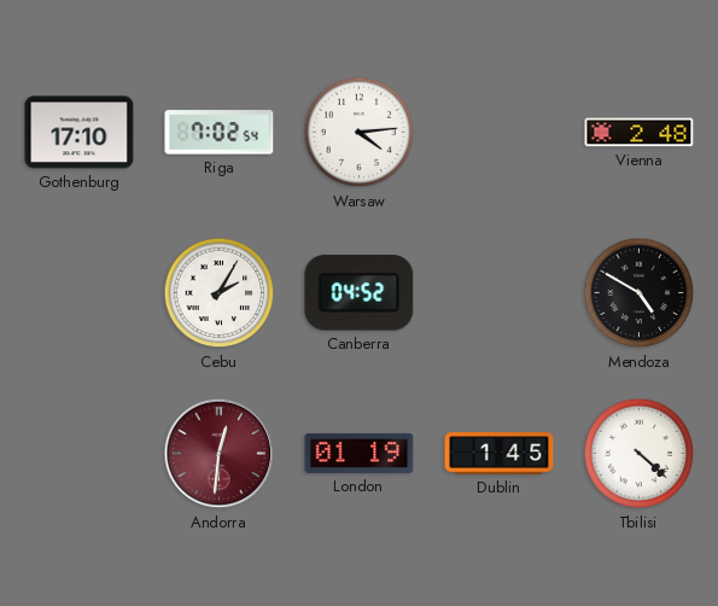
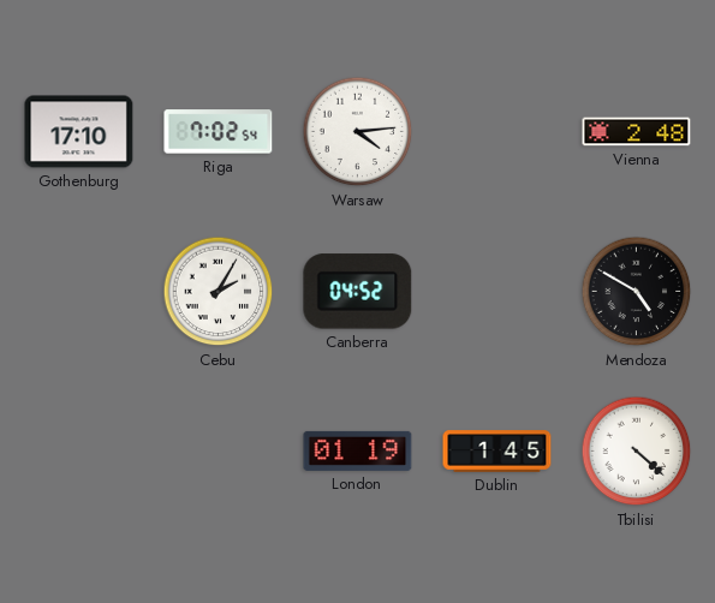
Andorra: 12:31 -> none (220, 454)
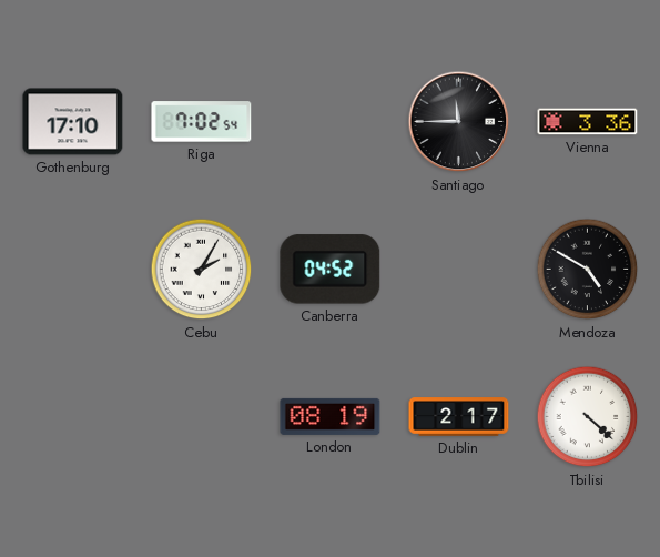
Warsaw: 4:14 -> none (358, 132)
Santiago: none -> 11:45 (459, 122)
Vienna: 2:48 -> 3:36 (588, 122)
London: 01:19 -> 08:19 (331, 416)
Dublin: 1:45 -> 2:17 (459, 417)
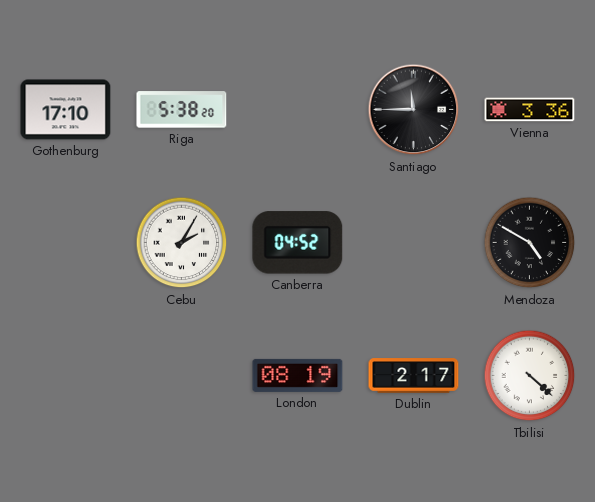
Riga: 7:02 -> 5:38 (182, 110)
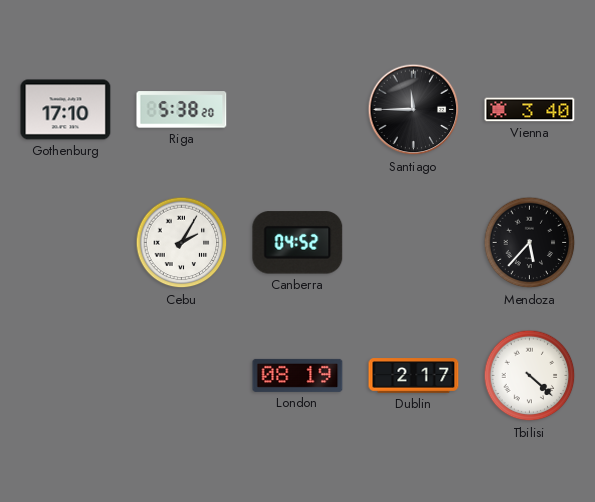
Vienna: 3:36 -> 3:40 (530, 110)
Mendoza: 4:50 -> 5:37 (530, 243)
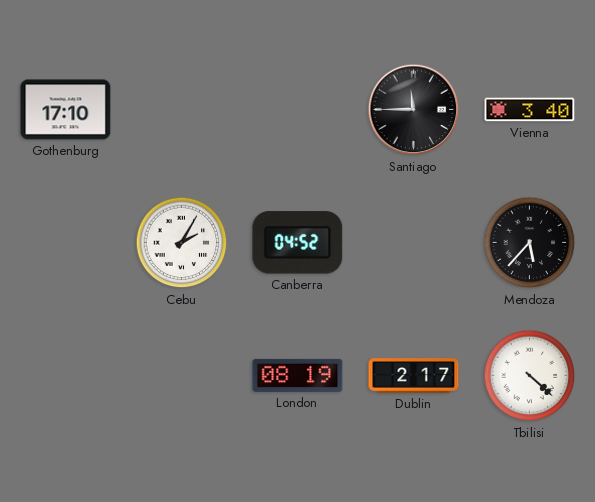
Riga: 5:38 -> none (182, 110)
